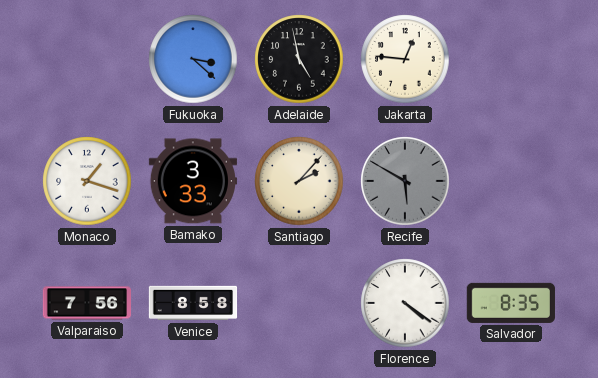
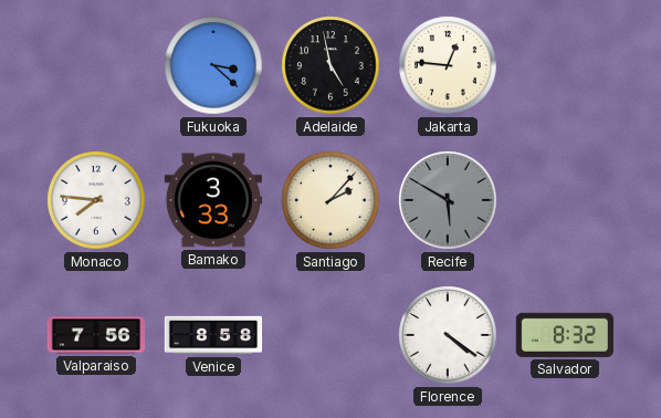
Monaco: 1:18 -> 7:46 (96, 200)
Salvador: 8:35 -> 8:32 (564, 335)
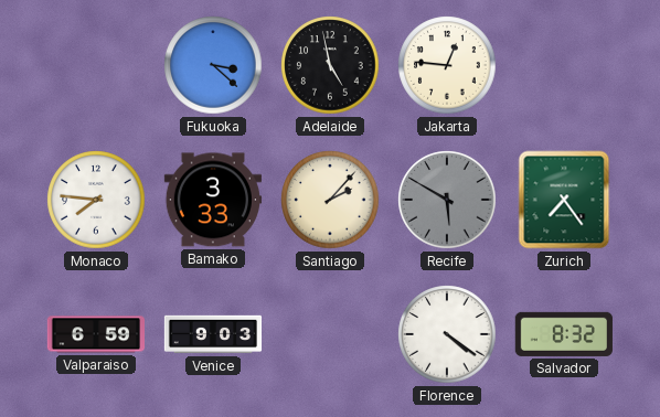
Zurich: none -> 7:24 (564, 200)
Valparaiso: 7:56 -> 6:59 (95, 334)
Venice: 8:58 -> 9:03 (213, 334)
